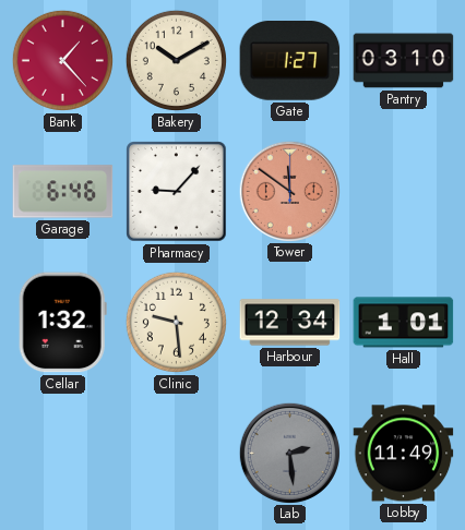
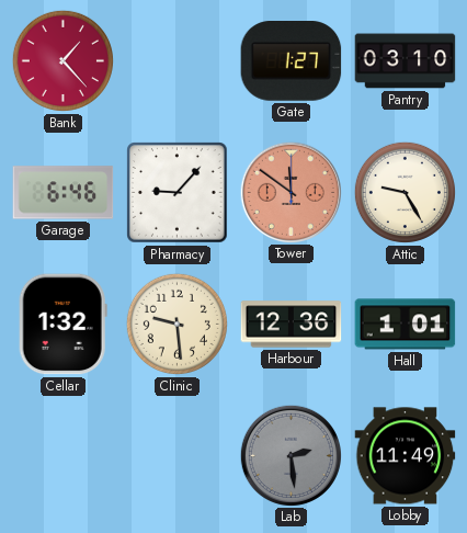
Bakery: 10:10 -> none (176, 60)
Attic: none -> 9:25 (405, 192)
Harbour: 12:34 -> 12:36 (292, 325)
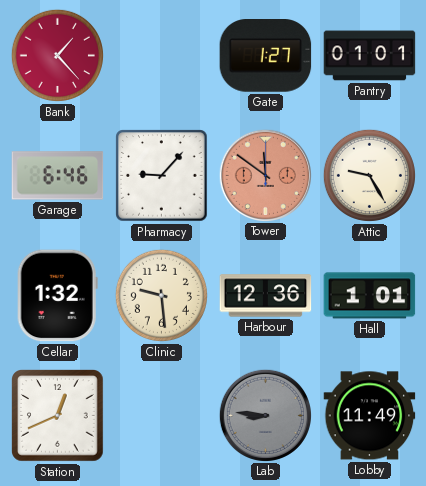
Pantry: 03:10 -> 01:01 (370, 56)
Station: none -> 12:41 (58, 416)
Lab: 2:29 -> 8:46 (265, 415)
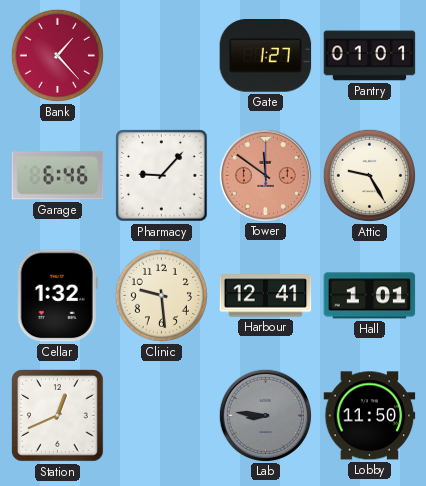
Harbour: 12:36 -> 12:41 (266, 296)
Lobby: 11:49 -> 11:50 (370, 416)
